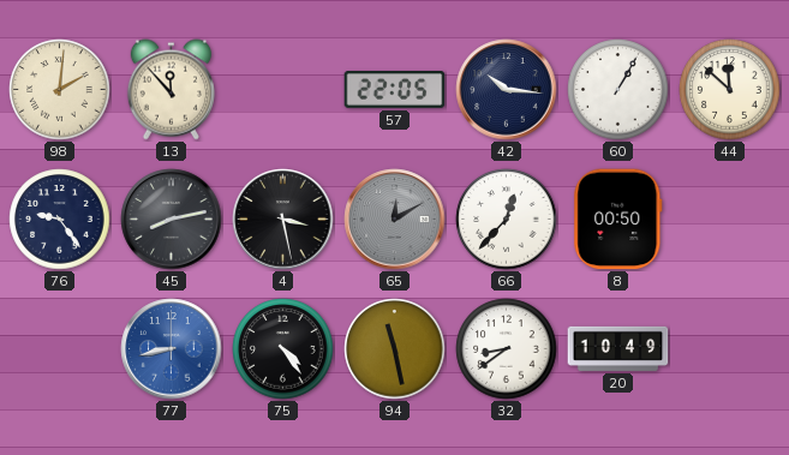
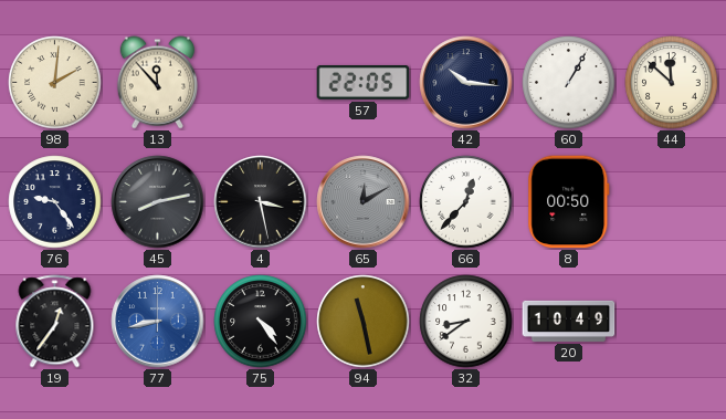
19: none -> 12:36 (55, 322)
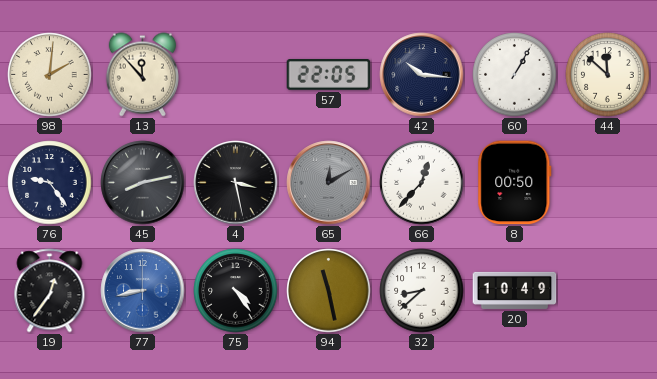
32: 8:39 -> 8:38 (422, 291)
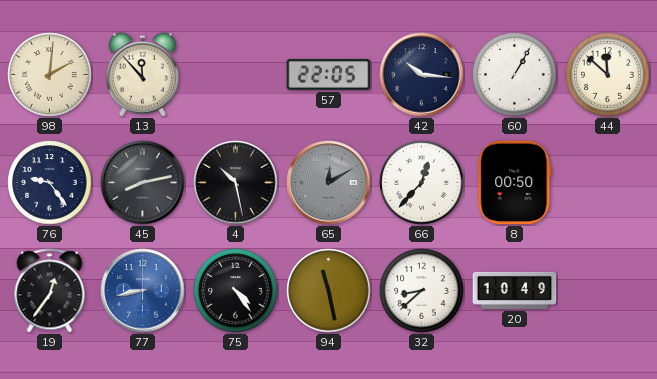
4: 3:28 -> 10:28 (236, 183)
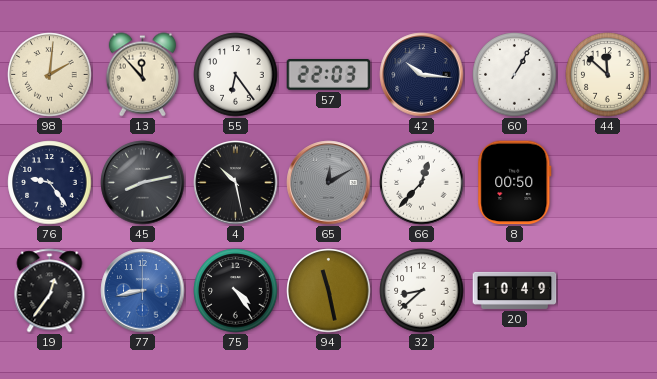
55: none -> 6:24 (236, 75)
57: 22:05 -> 22:03 (329, 75)
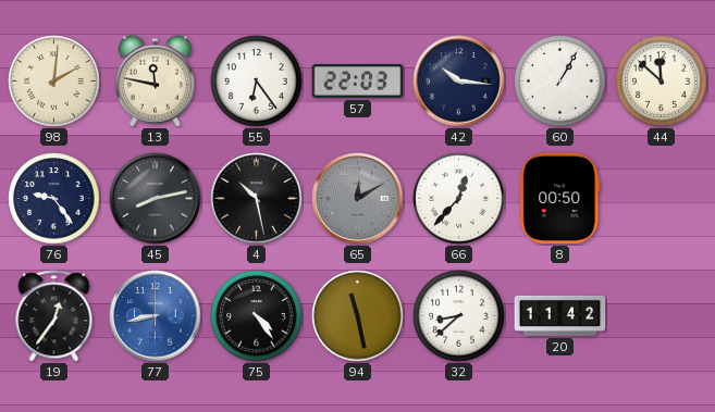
13: 11:53 -> 11:47 (155, 82)
20: 10:49 -> 11:42 (560, 315)
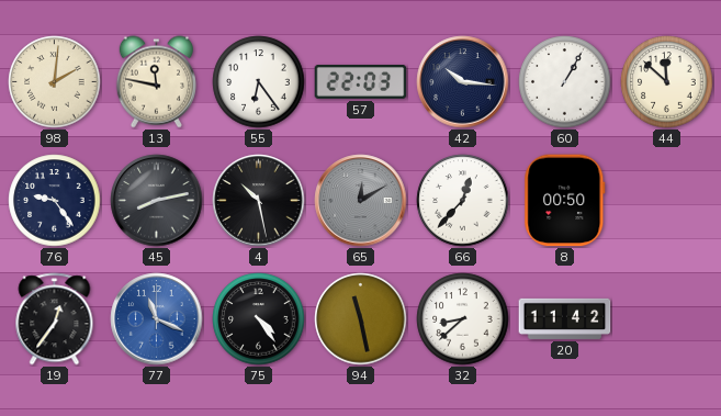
77: 8:43 -> 11:19 (157, 319)
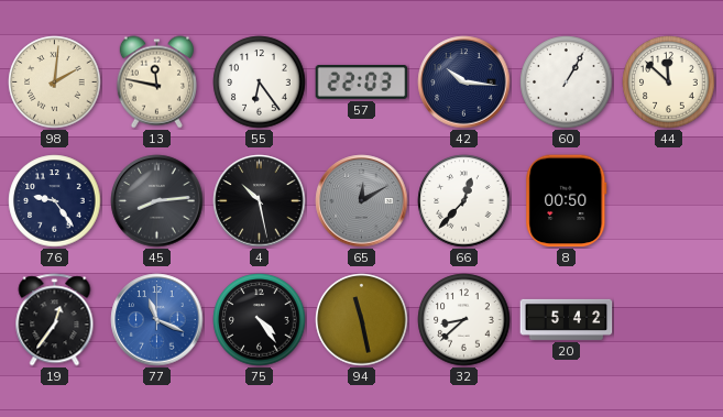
45: 8:13 -> 8:14 (157, 201)
20: 11:42 -> 5:42 (567, 319)
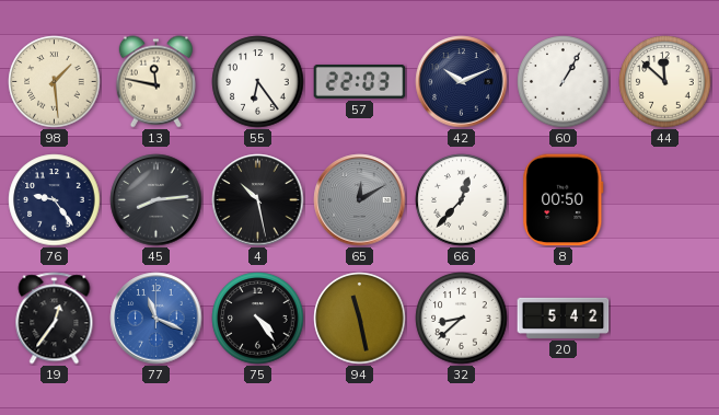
98: 2:01 -> 1:29 (55, 82)
42: 10:16 -> 10:11 (462, 82)
